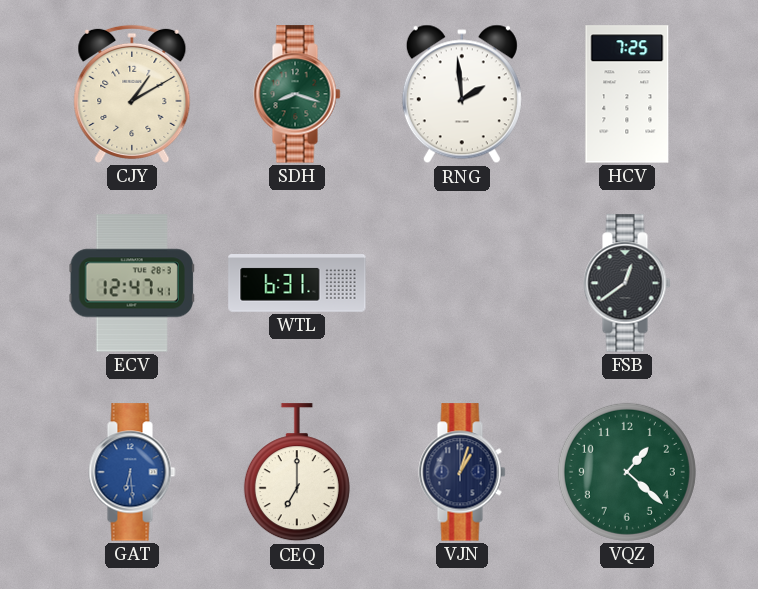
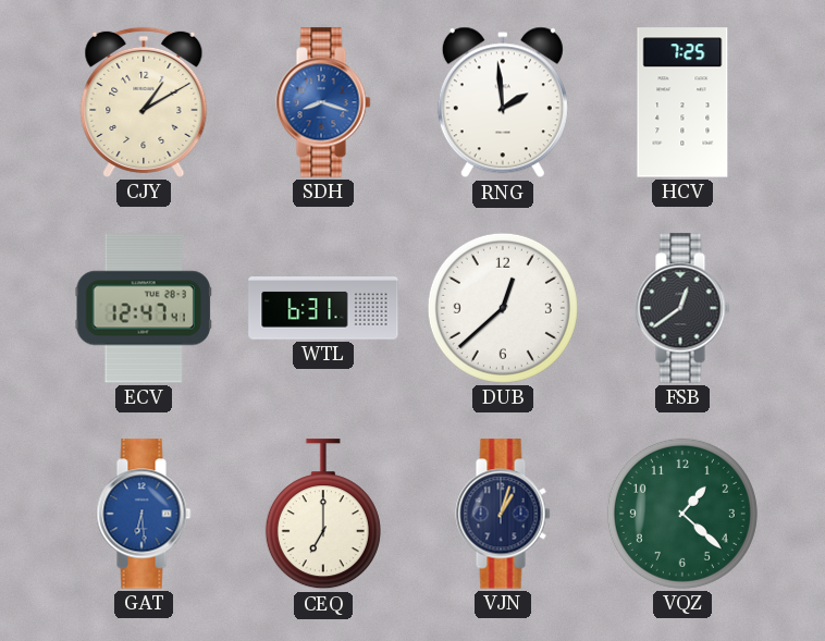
SDH dial: green -> blue (323, 102)
DUB: none -> 12:38 (503, 308)
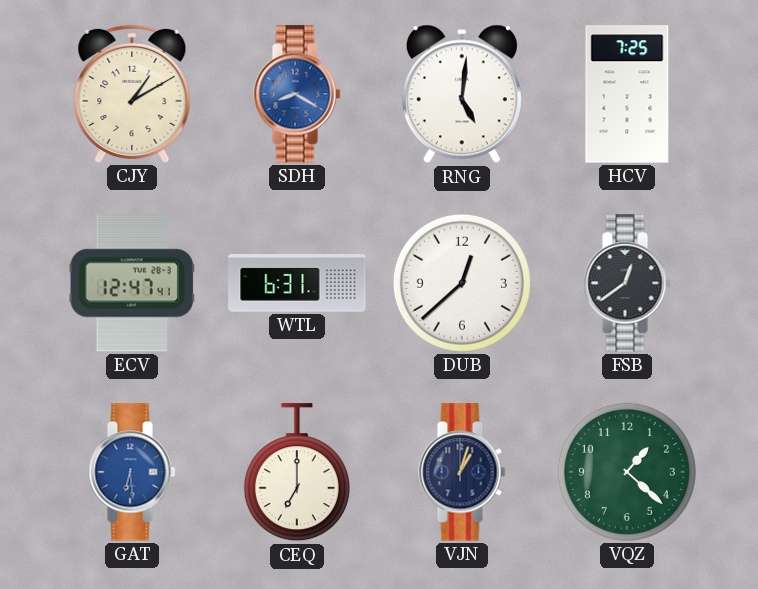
SDH: 8:18 -> 8:20 (297, 94)
RNG: 1:59 -> 5:01 (462, 94)
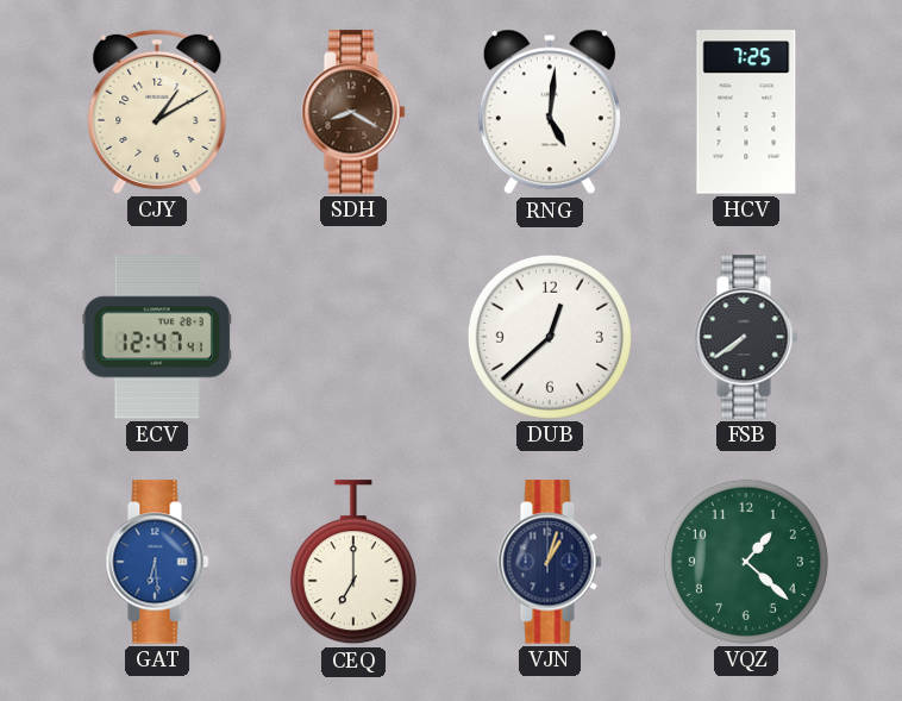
SDH dial: blue -> brown (353, 112)
WTL: 6:31 -> none (297, 284)
FSB: 12:39 -> 7:39 (746, 337)
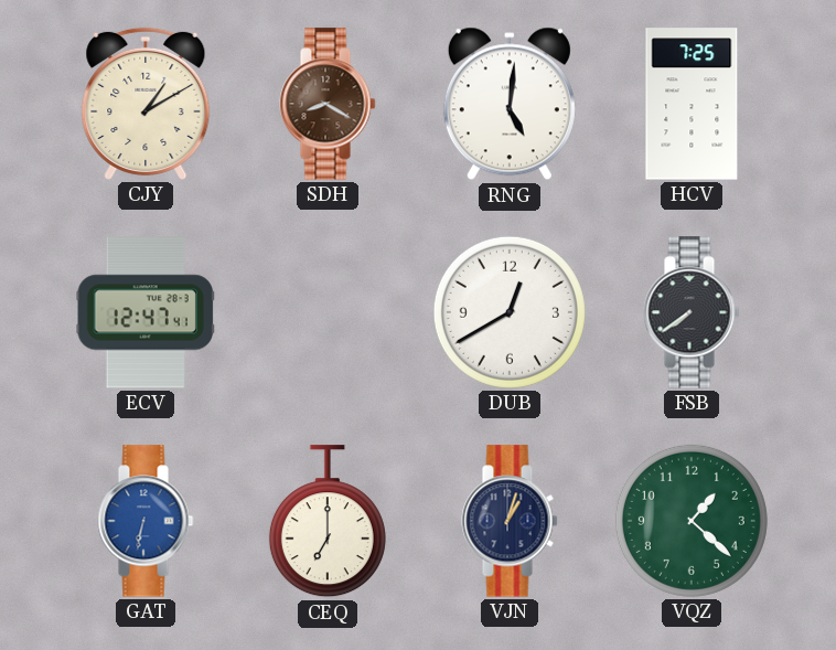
DUB: 12:38 -> 12:40 (510, 312)
GAT: 6:29 -> 6:32 (146, 521)
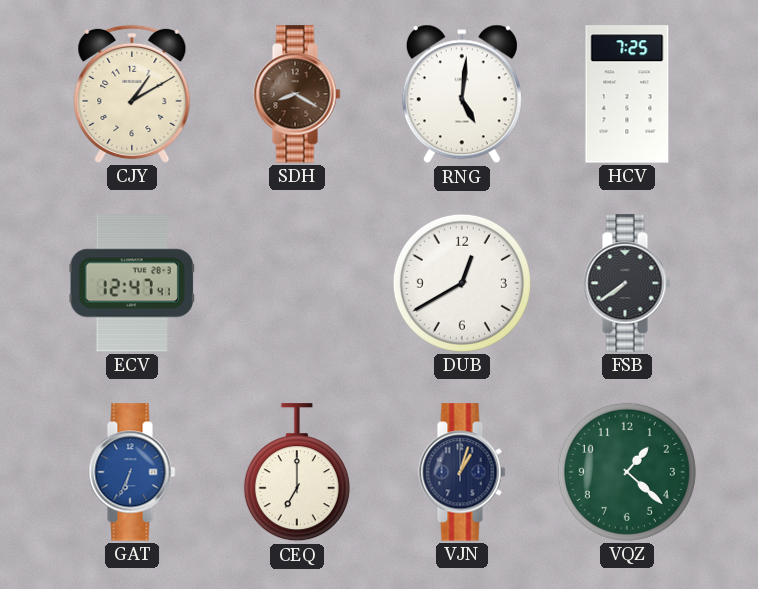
GAT: 6:32 -> 6:34 (132, 472)
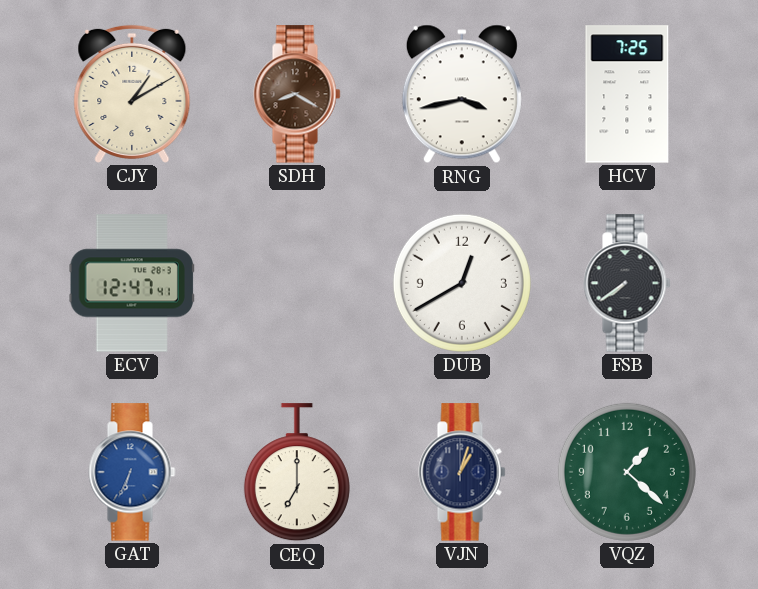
RNG: 5:01 -> 3:43 (462, 94)
